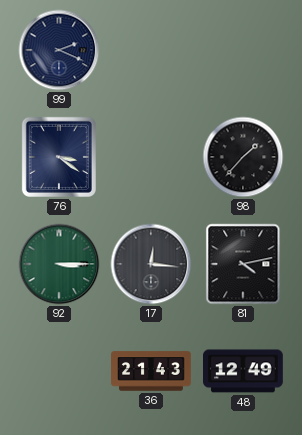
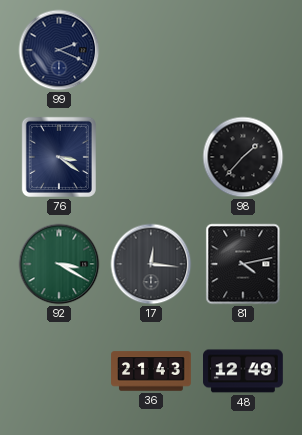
92: 3:15 -> 3:20 (59, 264)
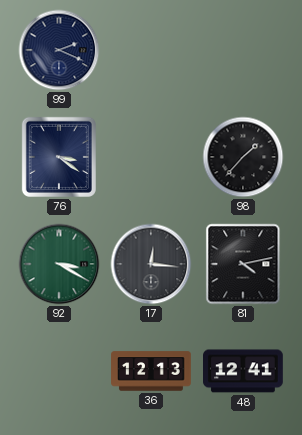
36: 21:43 -> 12:13 (151, 371)
48: 12:49 -> 12:41 (244, 371)
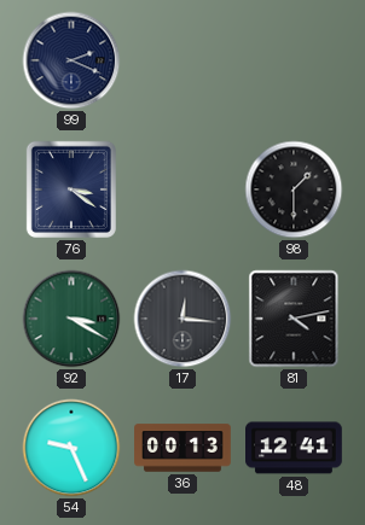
98: 1:37 -> 1:30 (294, 189)
54: none -> 9:26 (71, 448)
36: 12:13 -> 00:13 (182, 448)
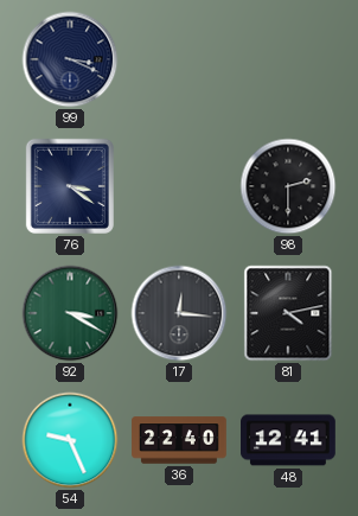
99: 2:19 -> 3:19 (70, 59)
98: 1:30 -> 2:30 (288, 186)
36: 00:13 -> 22:40 (179, 440)
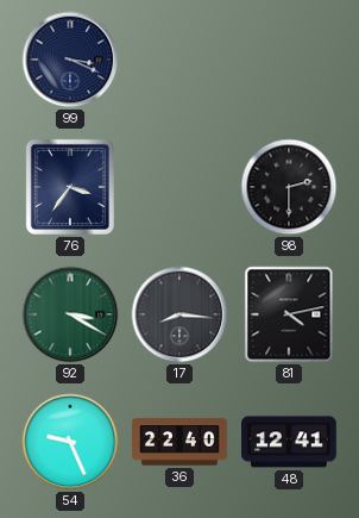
76: 3:21 -> 3:36 (70, 187)
17: 12:16 -> 8:16 (179, 314)
